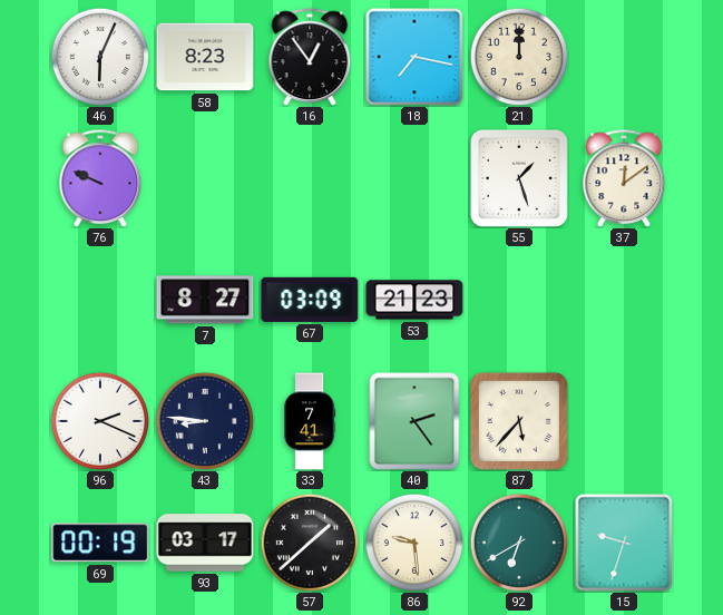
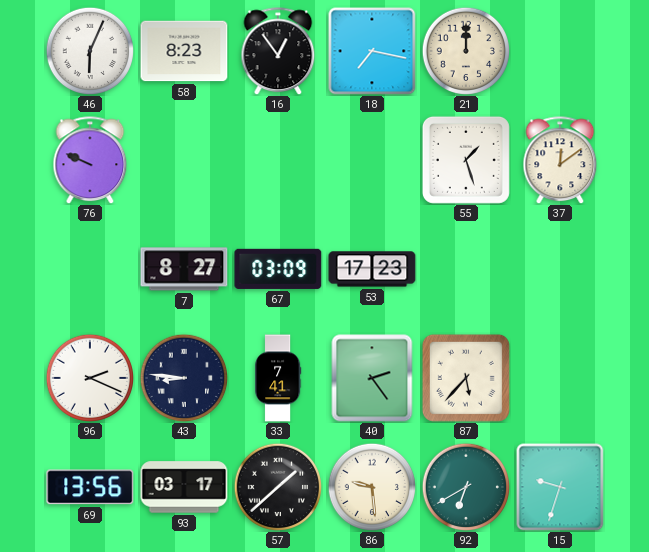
53: 21:23 -> 17:23 (372, 269)
69: 00:19 -> 13:56 (90, 487)
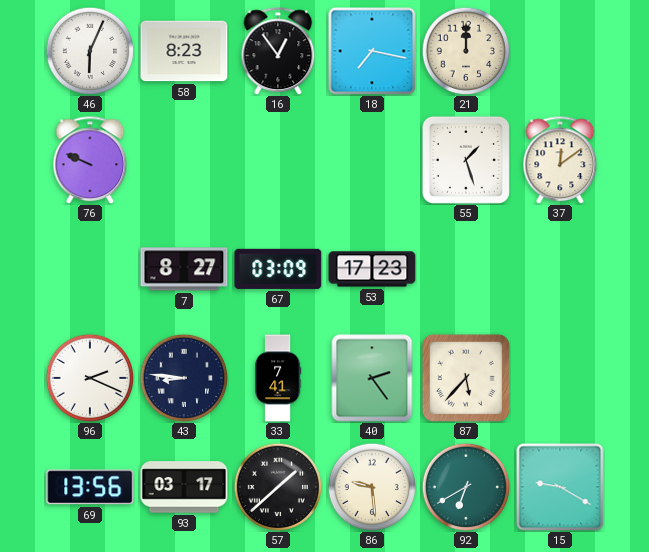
15: 9:33 -> 9:20 (560, 487)
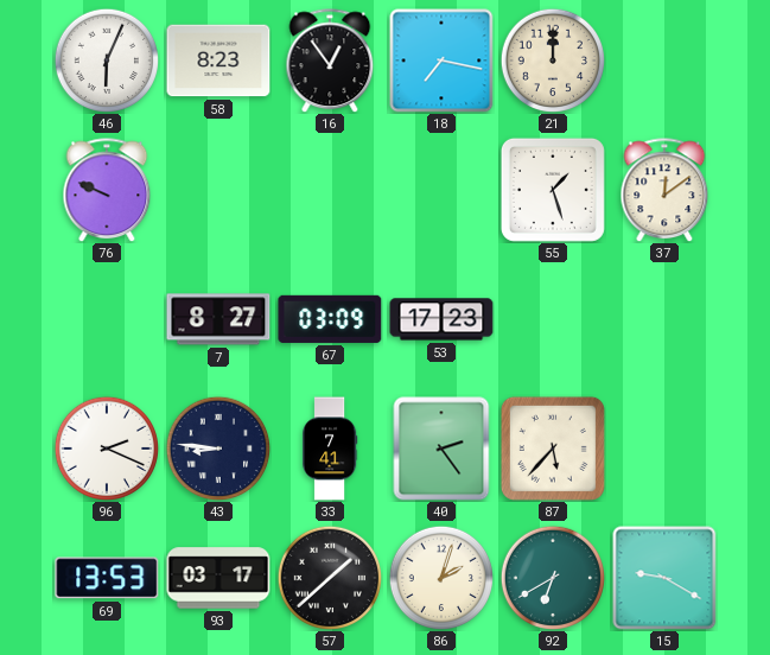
69: 13:56 -> 13:53 (107, 578)
86: 9:29 -> 2:03 (440, 577)
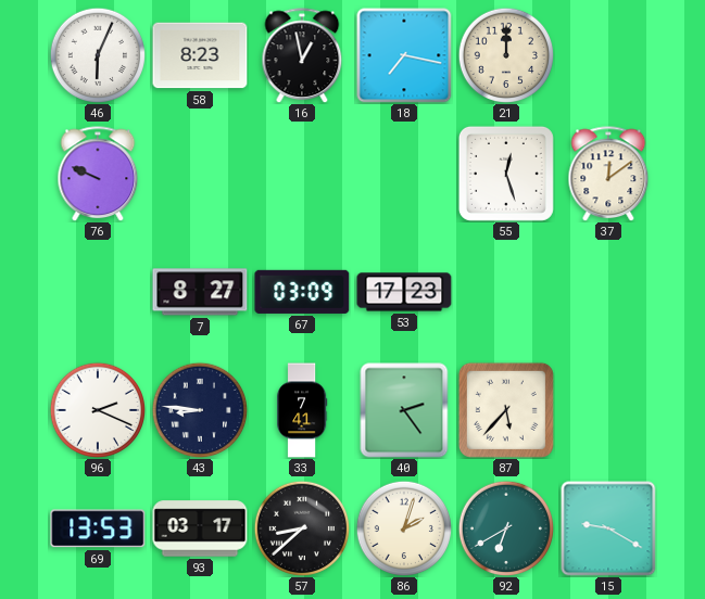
16: 12:54 -> 12:58 (302, 55)
55: 1:27 -> 12:27 (506, 174)
57: 1:38 -> 8:38 (301, 527)
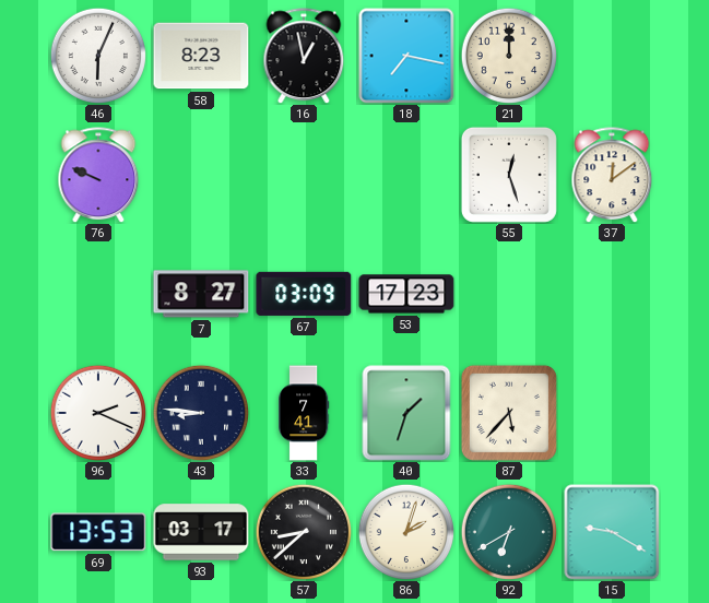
40: 2:24 -> 1:33 (406, 413)
